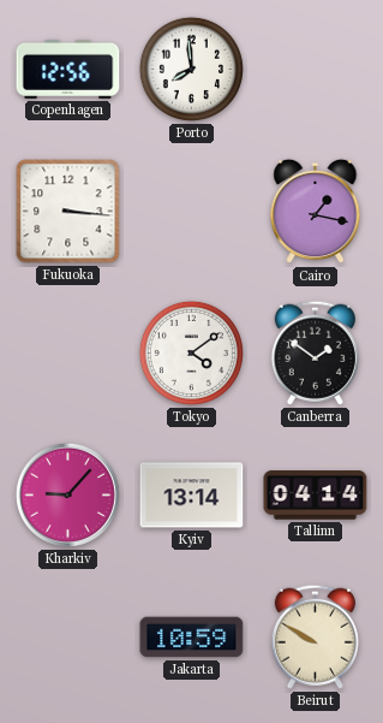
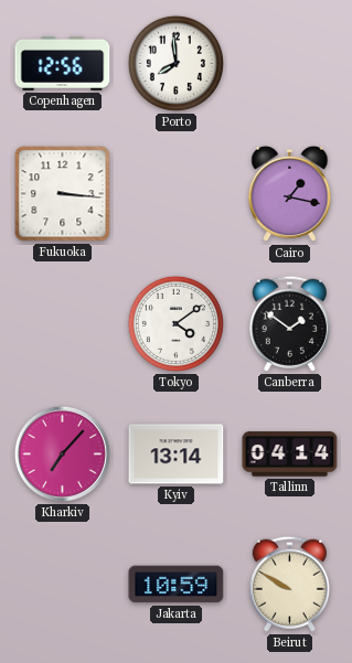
Kharkiv: 9:07 -> 7:07 (62, 453)
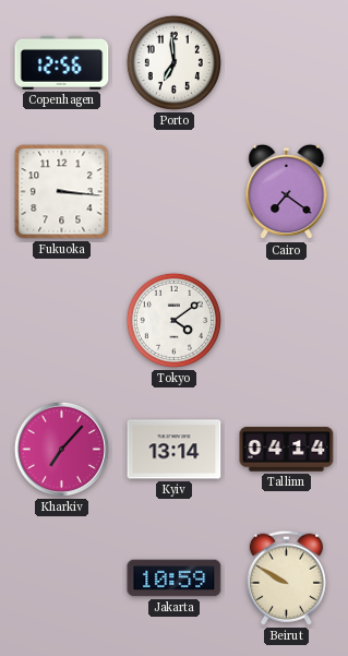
Porto: 7:59 -> 6:59 (173, 62)
Cairo: 1:17 -> 7:21 (287, 192)
Canberra: 1:51 -> none (289, 323)
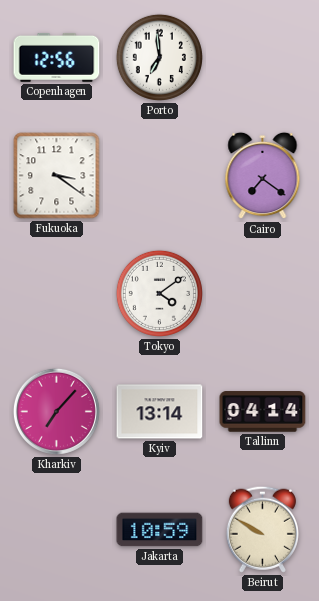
Fukuoka: 3:16 -> 3:21 (57, 176)
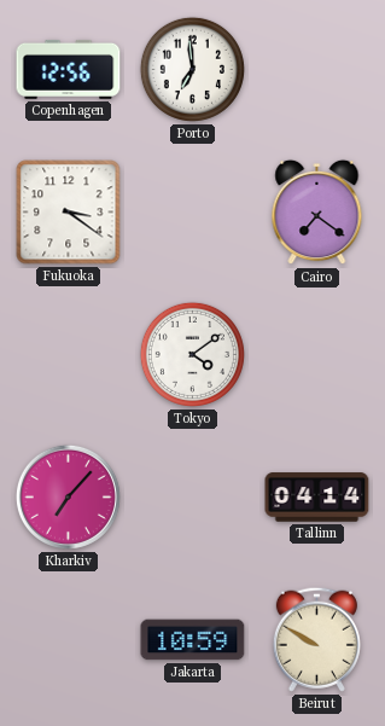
Kyiv: 13:14 -> none (160, 412)
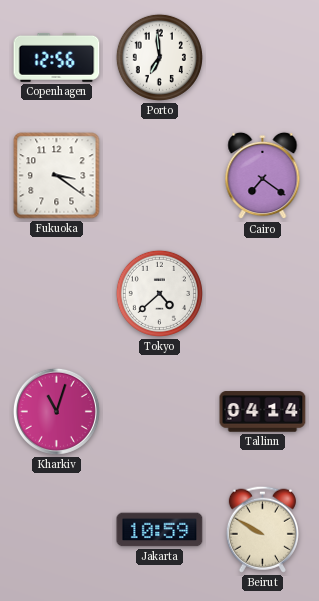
Tokyo: 4:09 -> 4:38 (159, 293)
Kharkiv: 7:07 -> 11:03 (56, 411)
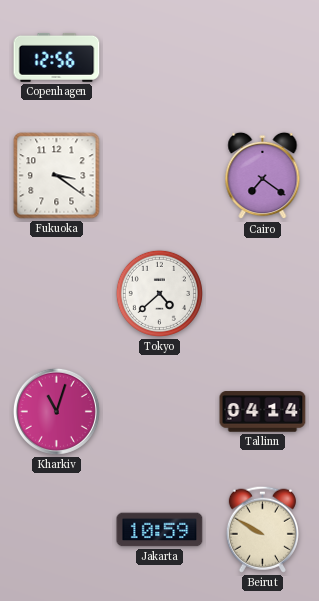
Porto: 6:59 -> none (159, 57)
